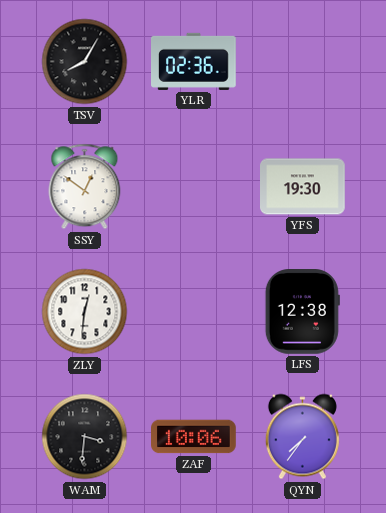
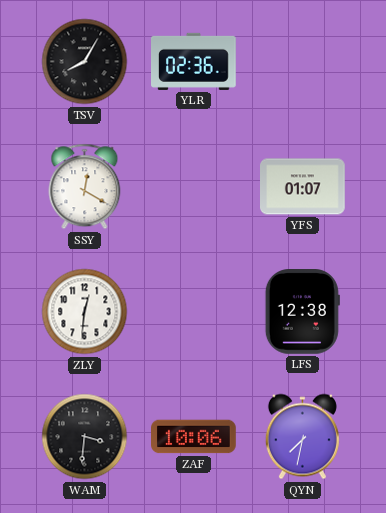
SSY: 12:51 -> 12:20 (85, 187)
YFS: 19:30 -> 01:07 (303, 187)
QYN: 7:36 -> 7:32 (302, 437)
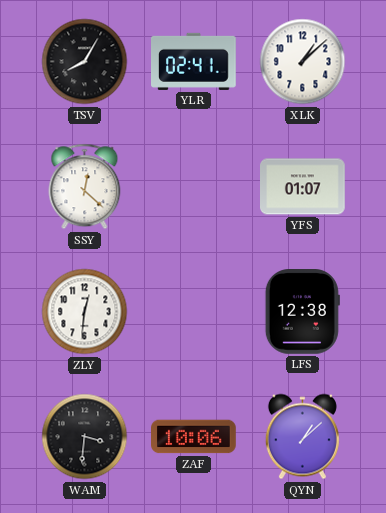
YLR: 02:36 -> 02:41 (194, 61)
XLK: none -> 1:08 (303, 62)
SSY: 12:20 -> 12:22 (85, 187)
QYN: 7:32 -> 1:08 (302, 437)
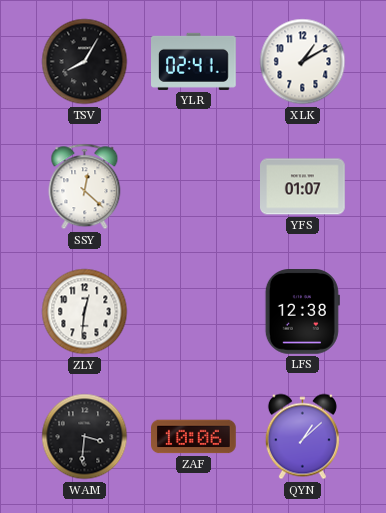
XLK: 1:08 -> 1:10 (303, 62)
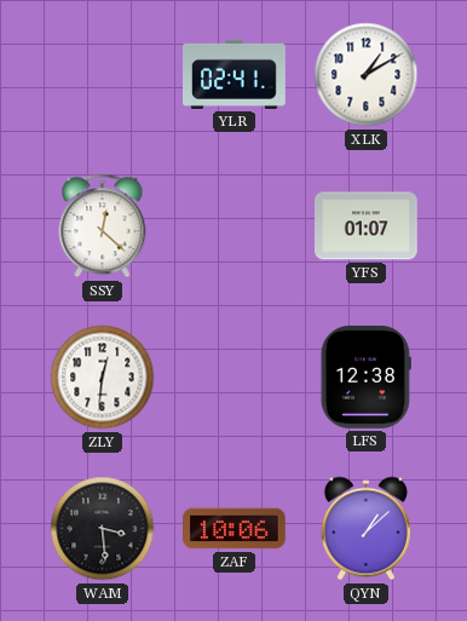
TSV: 8:05 -> none (85, 62)
WAM: 3:31 -> 3:29 (103, 529)
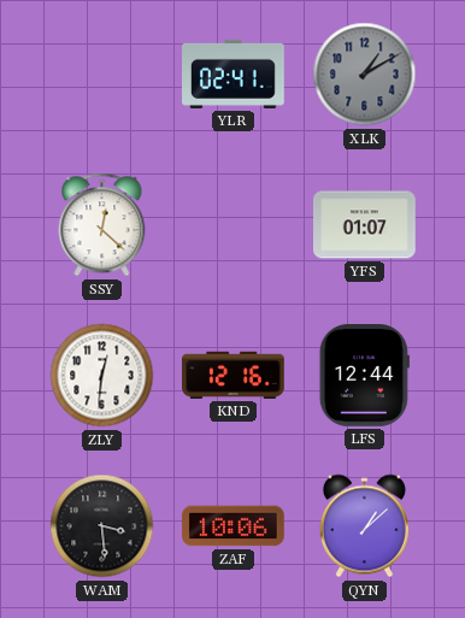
XLK dial: white -> grey (365, 75)
KND: none -> 12:16 (234, 375)
LFS: 12:38 -> 12:44 (364, 376)
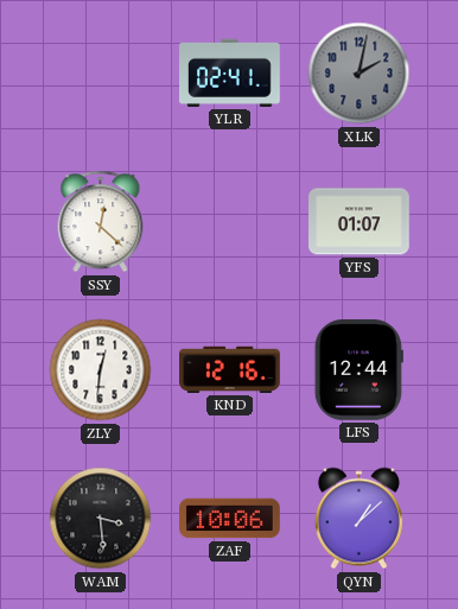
XLK: 1:10 -> 2:02 (360, 74)
